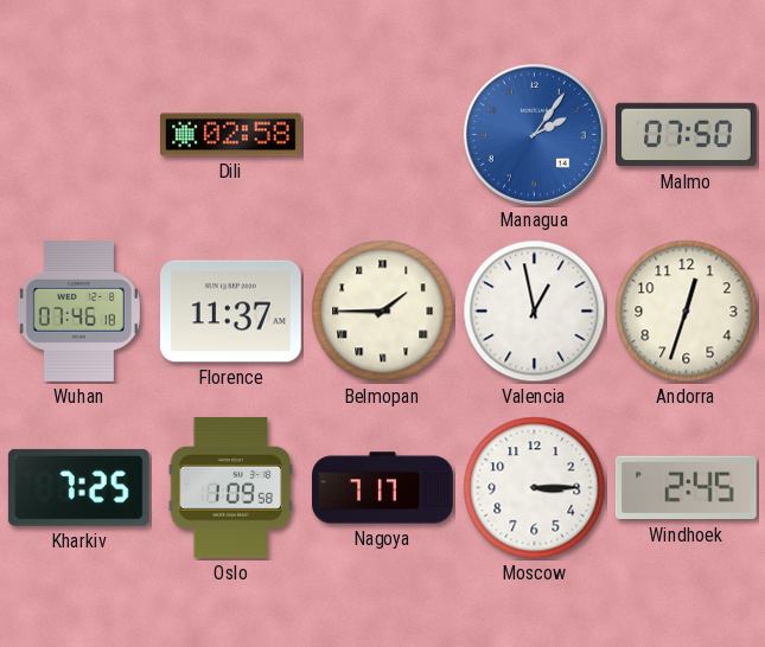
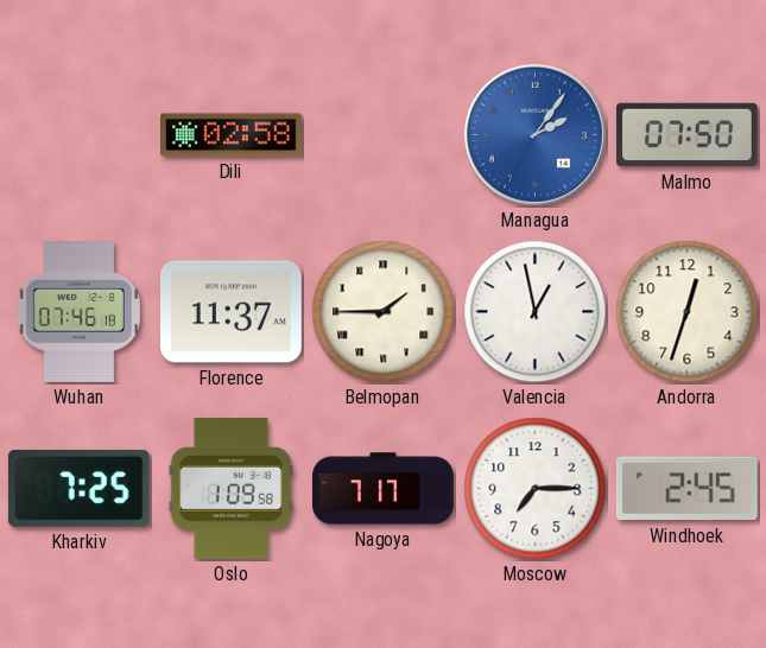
Moscow: 3:15 -> 7:15 (536, 489)
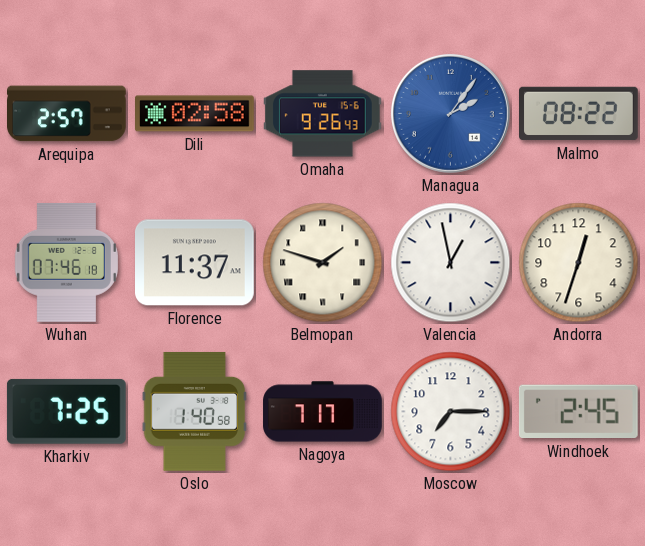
Arequipa: none -> 2:57 (67, 114)
Omaha: none -> 9:26 (323, 114)
Malmo: 07:50 -> 08:22 (579, 114)
Belmopan: 1:45 -> 1:48 (323, 263)
Oslo: 1:09 -> 1:40 (195, 411)
